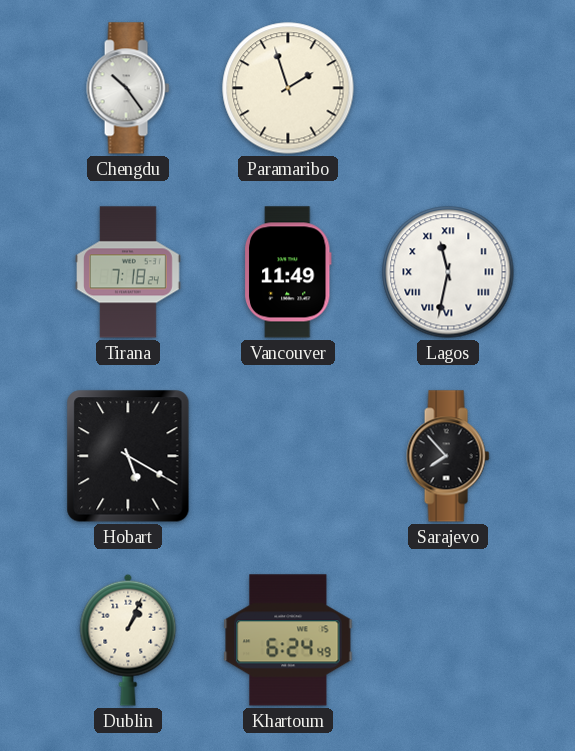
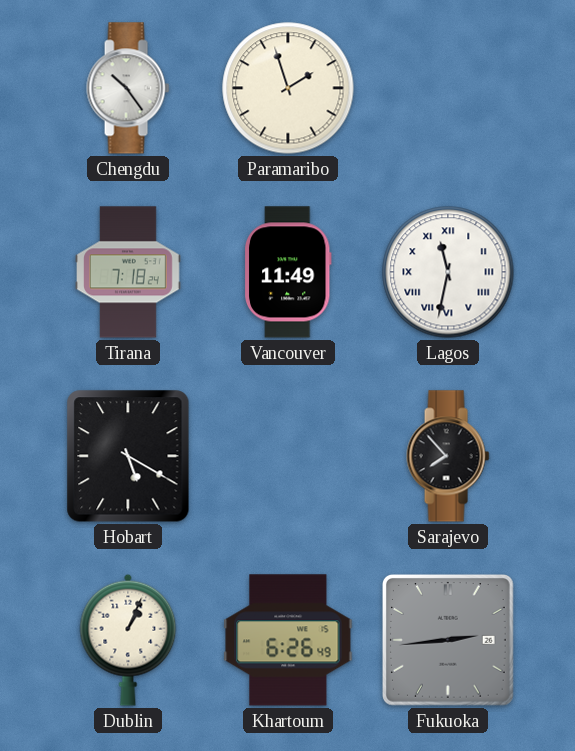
Khartoum: 6:24 -> 6:26 (288, 640)
Fukuoka: none -> 2:44 (448, 641)
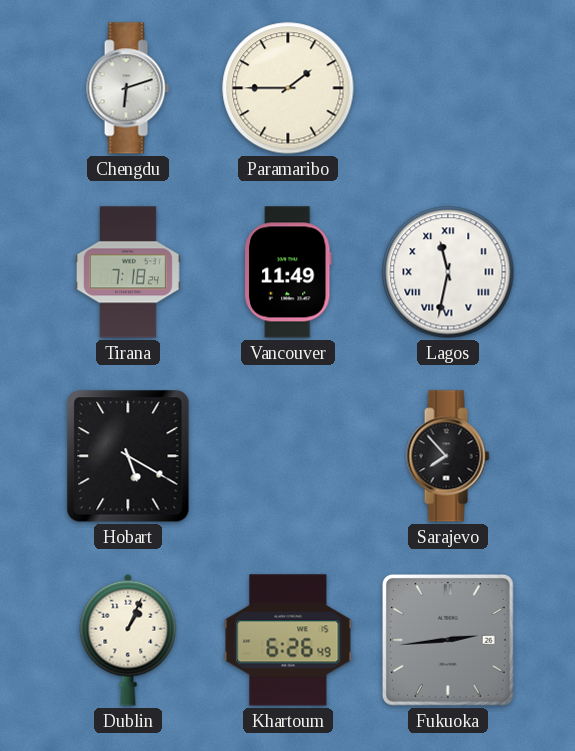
Chengdu: 10:24 -> 6:12 (128, 88)
Paramaribo: 1:57 -> 1:45 (288, 88)
